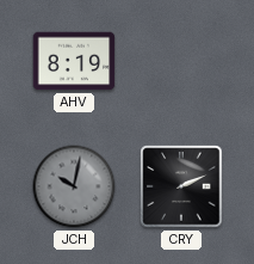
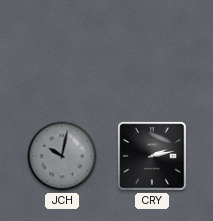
AHV: 8:19 -> none (74, 61)
CRY: 2:11 -> 2:13 (152, 156)
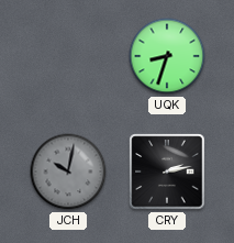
UQK: none -> 8:33 (167, 56)
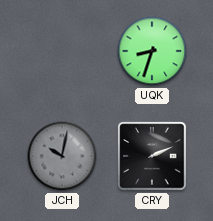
CRY: 2:13 -> 2:11 (152, 156)
